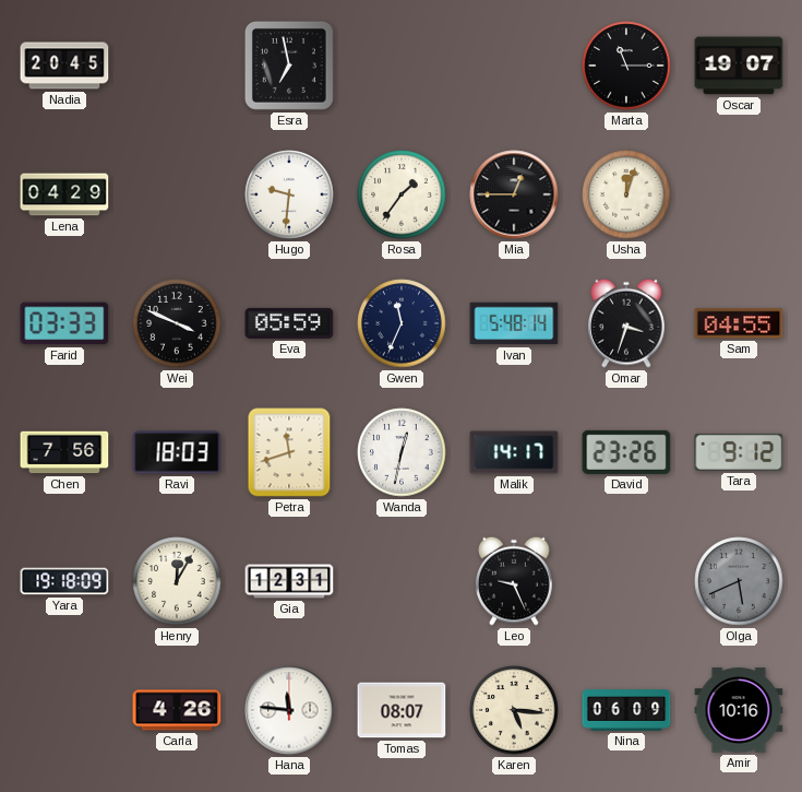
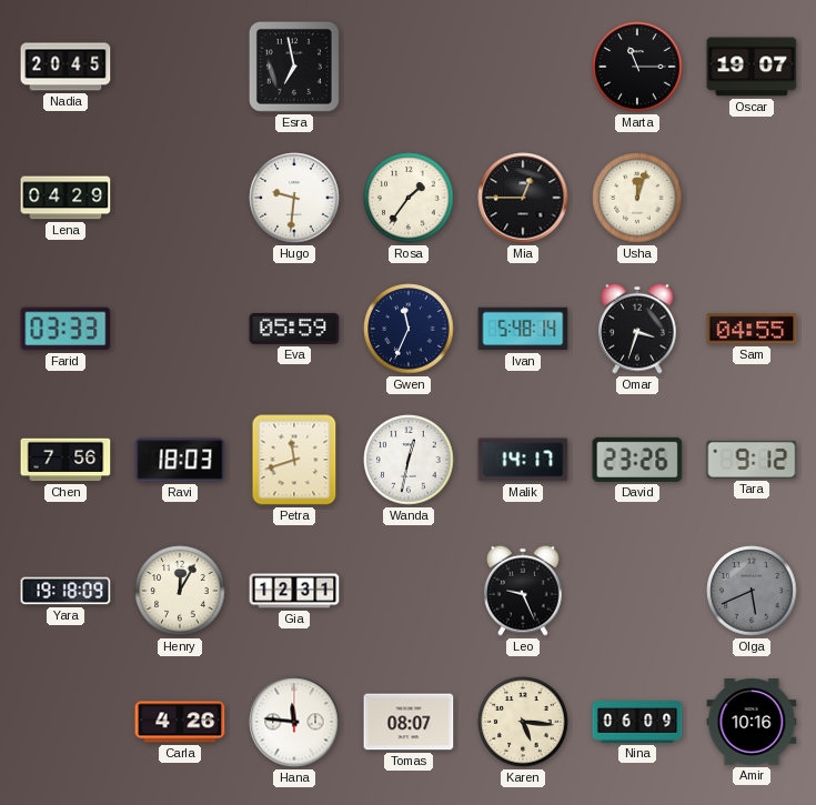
Wei: 3:49 -> none (177, 323)
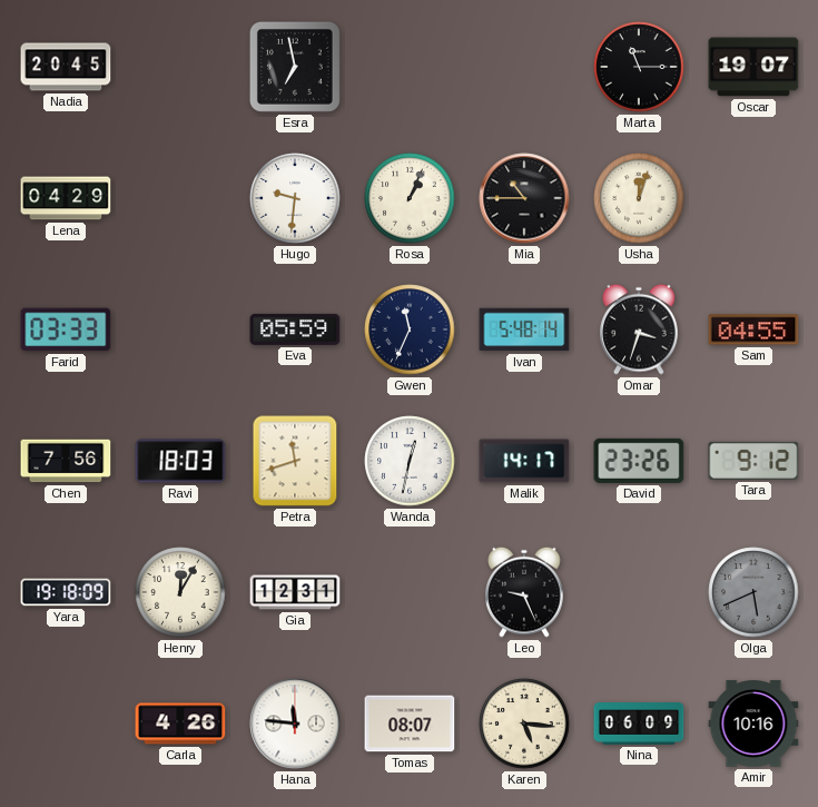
Rosa: 1:36 -> 1:04 (410, 198)
Mia: 12:45 -> 10:45 (524, 198)
